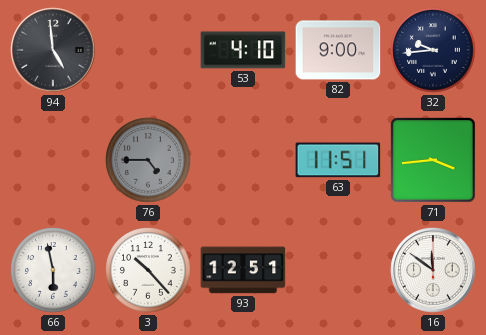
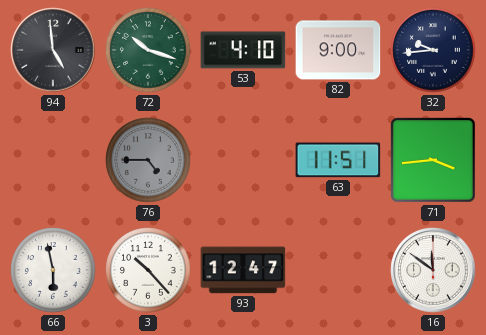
72: none -> 10:18 (148, 50)
93: 12:51 -> 12:47 (243, 270)
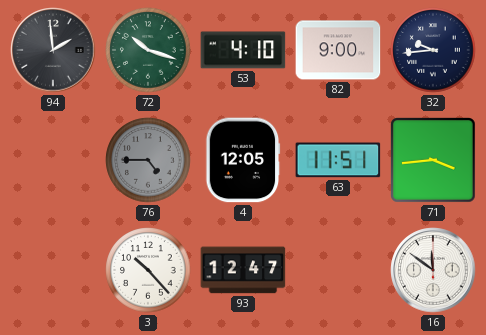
94: 4:59 -> 1:59 (53, 50)
4: none -> 12:05 (243, 160)
66: 5:58 -> none (53, 270)
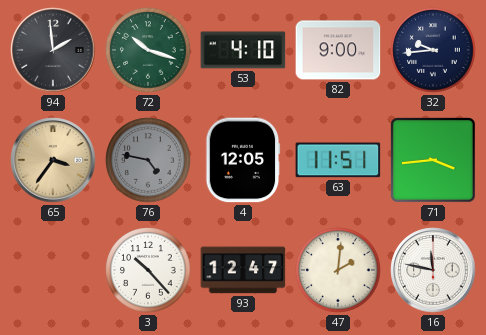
65: none -> 3:36 (53, 160)
76: 4:45 -> 4:47 (148, 160)
47: none -> 2:01 (338, 270)
16: 11:51 -> 11:47 (433, 270)
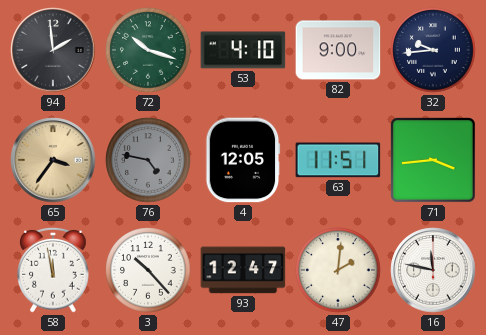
58: none -> 11:58 (53, 270)
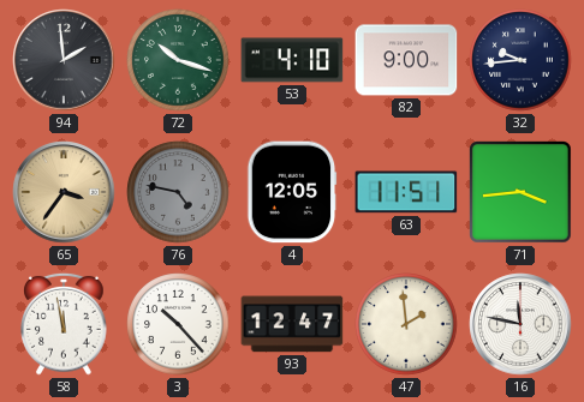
47: 2:01 -> 1:59 (406, 324)
